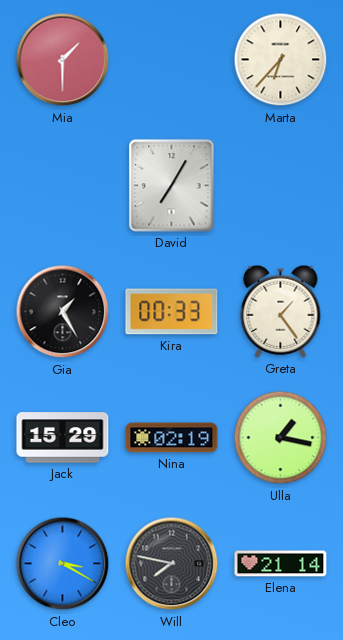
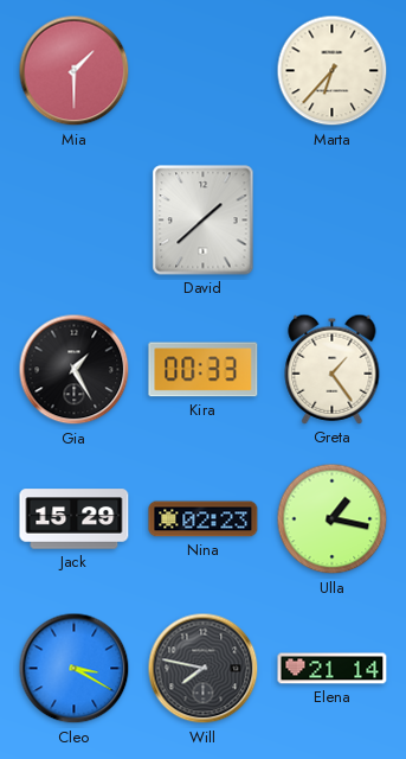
David: 7:05 -> 1:38 (204, 221)
Nina: 02:19 -> 02:23 (204, 519)
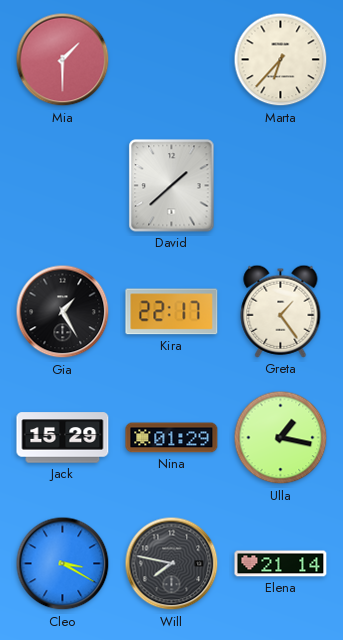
Kira: 00:33 -> 22:17 (172, 312)
Nina: 02:23 -> 01:29 (172, 438)
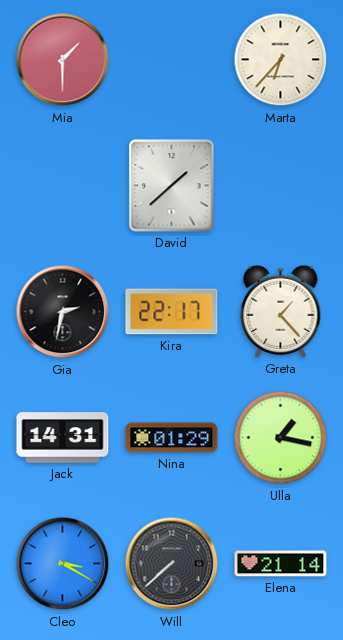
Gia: 1:25 -> 2:32 (63, 312)
Greta: 1:24 -> 1:23 (281, 311)
Jack: 15:29 -> 14:31 (63, 438)
Will: 7:47 -> 7:38 (172, 564)
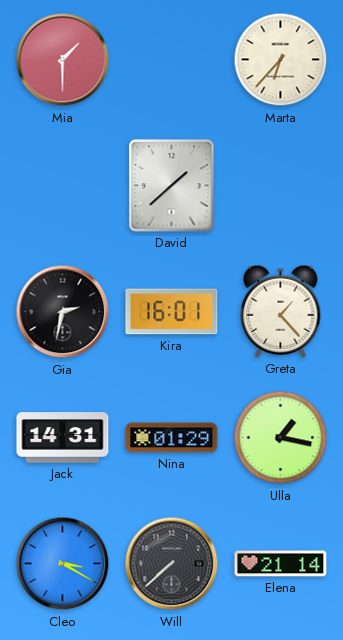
Kira: 22:17 -> 16:01 (172, 312)
